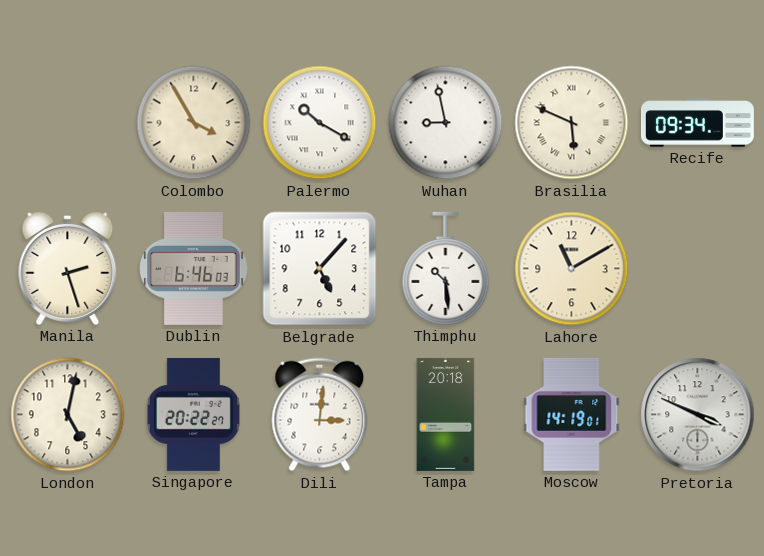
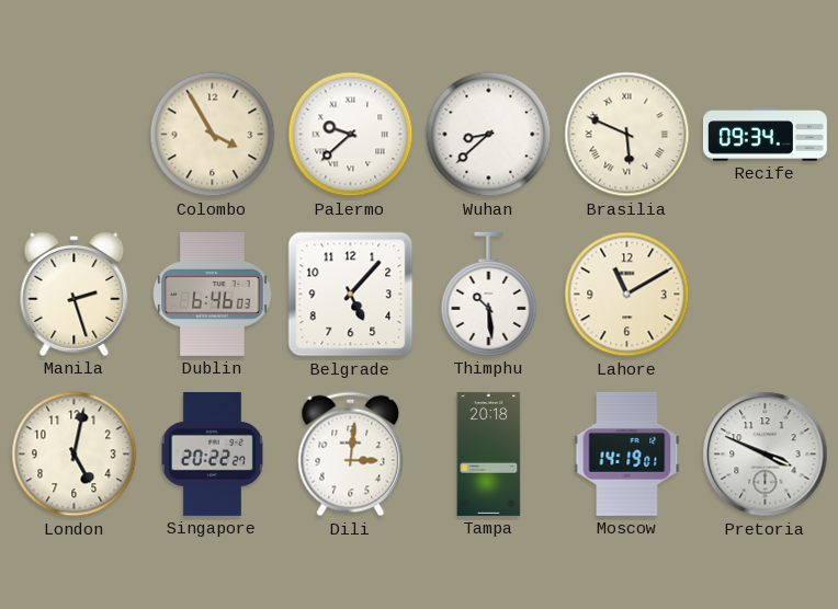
Palermo: 10:20 -> 9:38 (351, 135)
Wuhan: 8:58 -> 8:38 (489, 135)
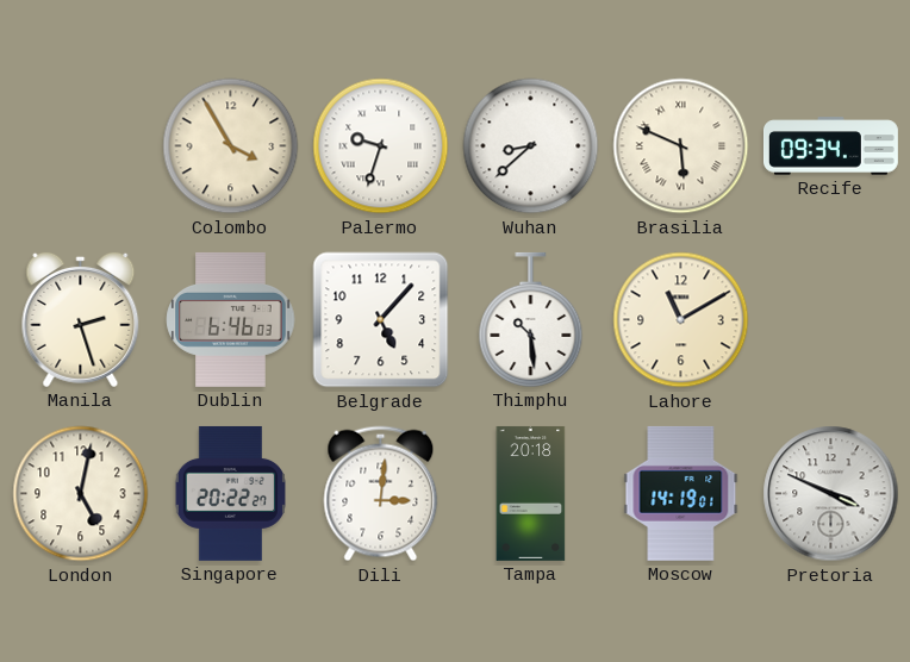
Palermo: 9:38 -> 9:33 (381, 146)
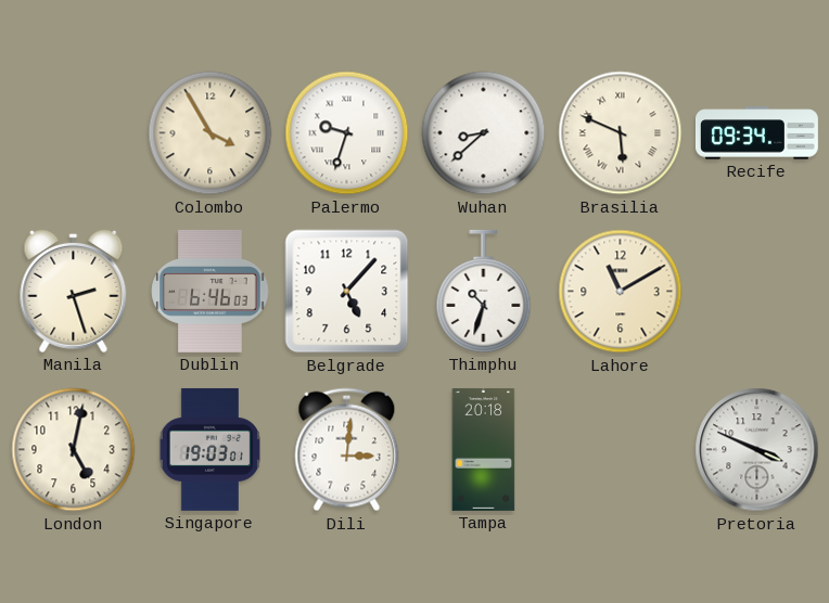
Thimphu: 10:29 -> 10:33 (484, 291)
Singapore: 20:22 -> 19:03 (209, 449)
Moscow: 14:19 -> none (681, 493)
